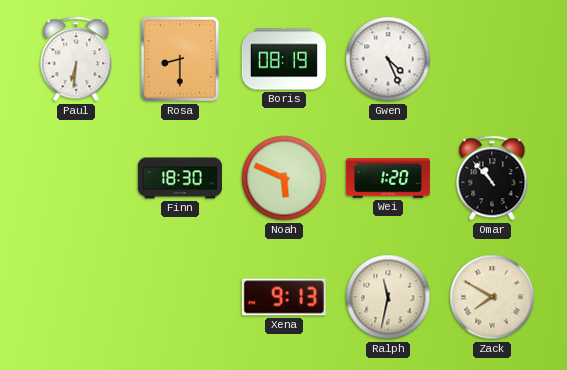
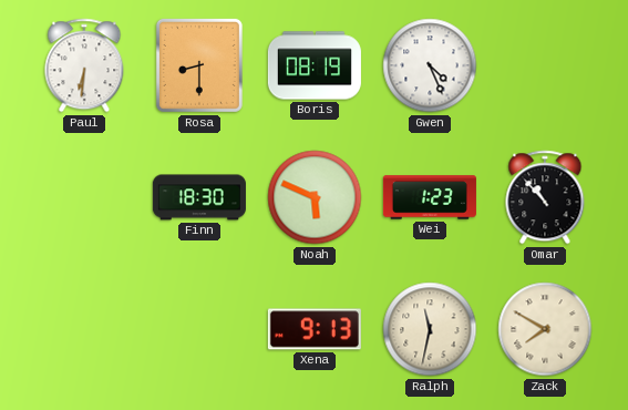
Wei: 1:20 -> 1:23 (430, 197)
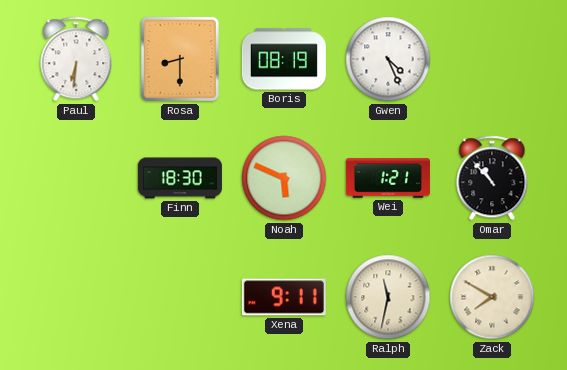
Wei: 1:23 -> 1:21 (388, 178)
Xena: 9:13 -> 9:11 (284, 297)
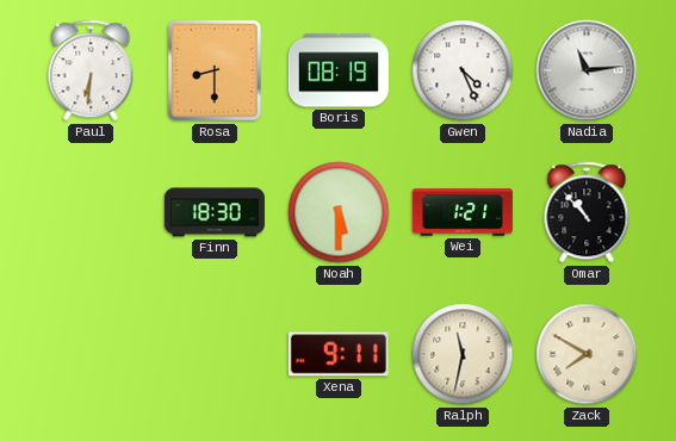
Nadia: none -> 11:14 (587, 70)
Noah: 5:49 -> 5:30 (339, 212)
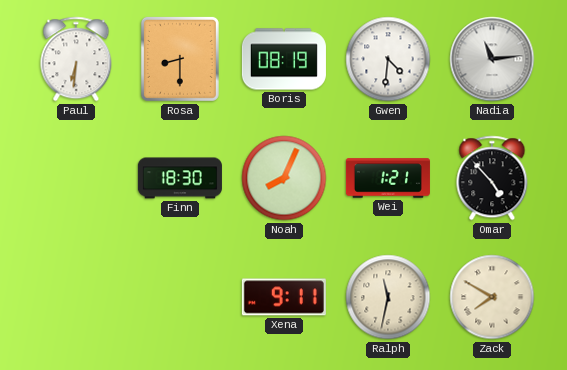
Gwen: 4:26 -> 4:31 (388, 59)
Noah: 5:30 -> 8:04 (284, 178)
Omar: 10:53 -> 4:53 (492, 178)
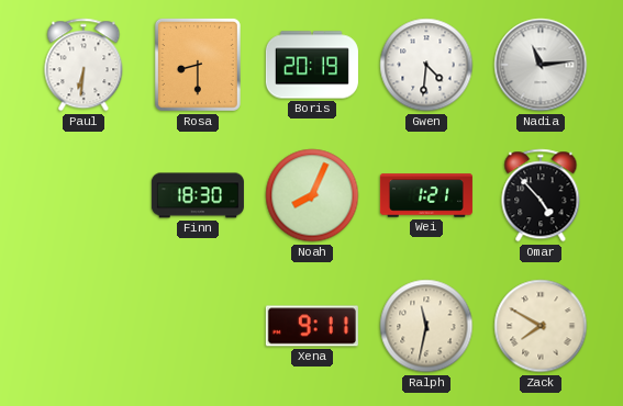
Boris: 08:19 -> 20:19 (312, 65)
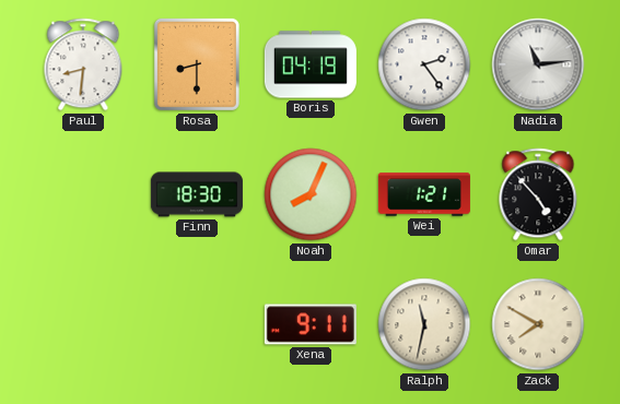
Paul: 6:31 -> 8:31 (83, 64)
Boris: 20:19 -> 04:19 (311, 64)
Gwen: 4:31 -> 2:24 (424, 64)
